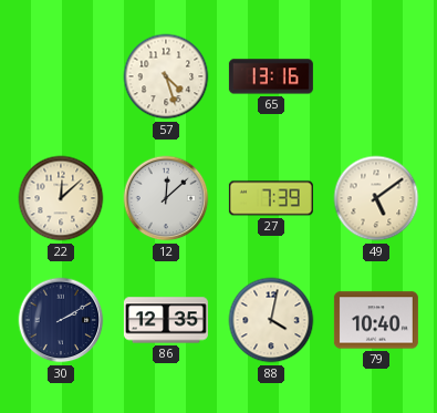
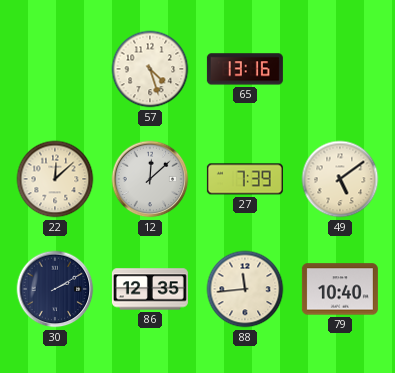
88: 4:02 -> 11:44 (245, 289)
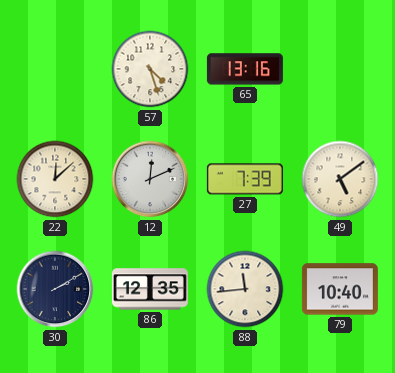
12: 12:08 -> 12:11 (150, 179)
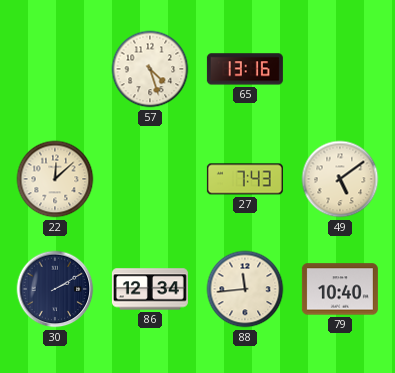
12: 12:11 -> none (150, 179)
27: 7:39 -> 7:43 (245, 179)
86: 12:35 -> 12:34 (150, 289)
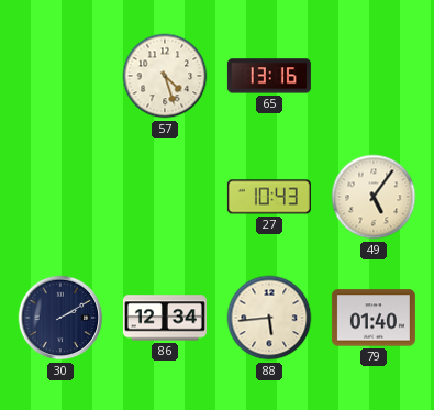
22: 12:08 -> none (55, 179)
27: 7:43 -> 10:43 (269, 197)
49: 5:09 -> 5:06 (374, 197)
88: 11:44 -> 5:44 (269, 318)
79: 10:40 -> 01:40 (374, 318)
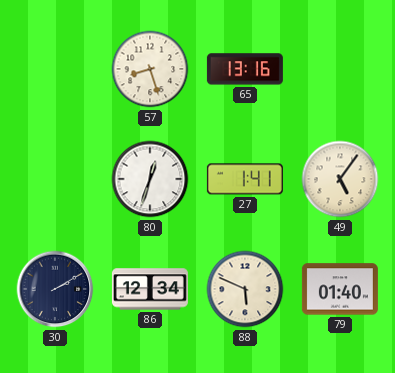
57: 4:27 -> 8:27 (150, 69)
80: none -> 12:33 (150, 179)
27: 10:43 -> 1:41 (245, 179)
88: 5:44 -> 5:49 (245, 289)
